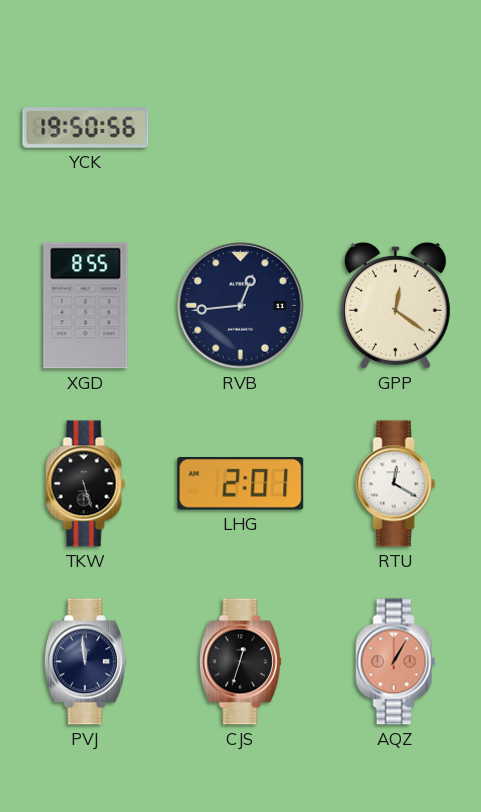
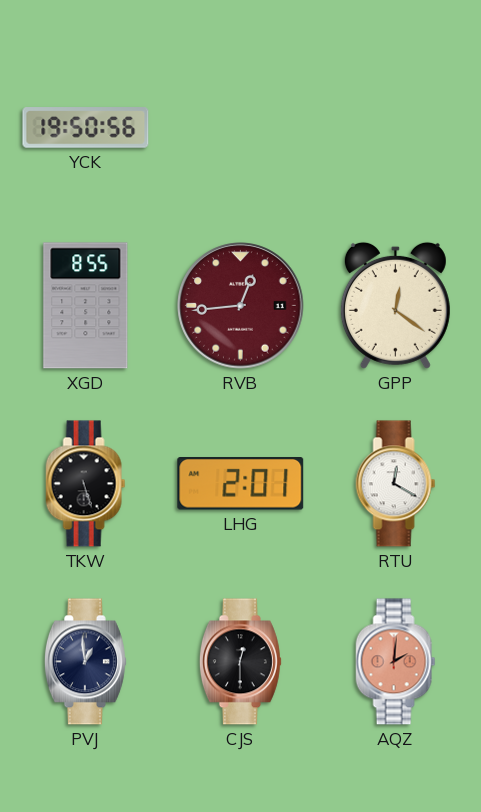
RVB dial: navy -> burgundy (241, 306)
PVJ: 11:59 -> 12:59 (85, 662)
CJS: 12:33 -> 12:30 (240, 662)
AQZ: 1:05 -> 2:01 (396, 662)
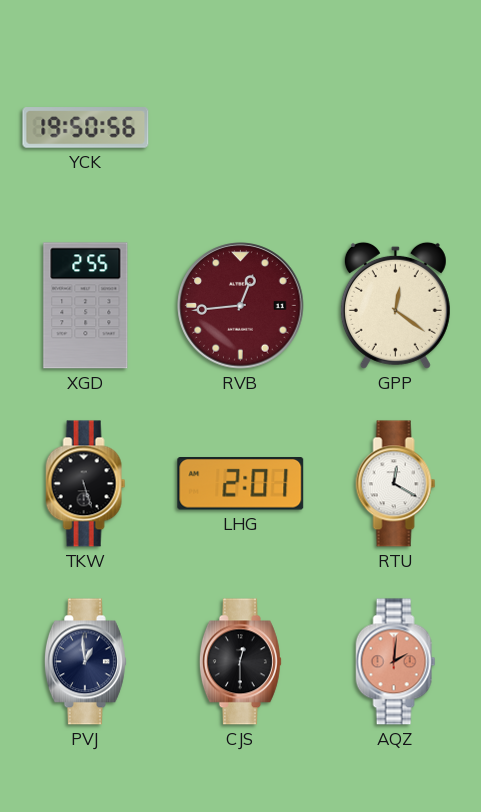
XGD: 8:55 -> 2:55 (86, 306)
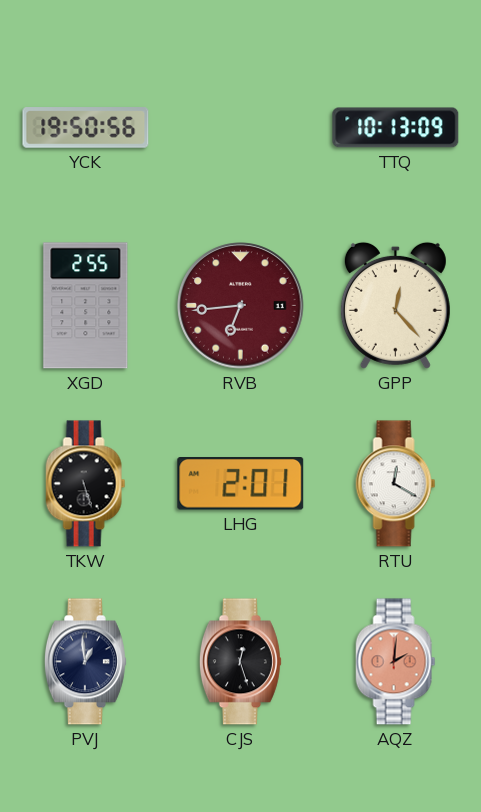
TTQ: none -> 10:13 (396, 128)
RVB: 12:44 -> 6:44 (241, 306)
GPP: 12:21 -> 12:23 (395, 305)
CJS: 12:30 -> 12:27 (240, 662)
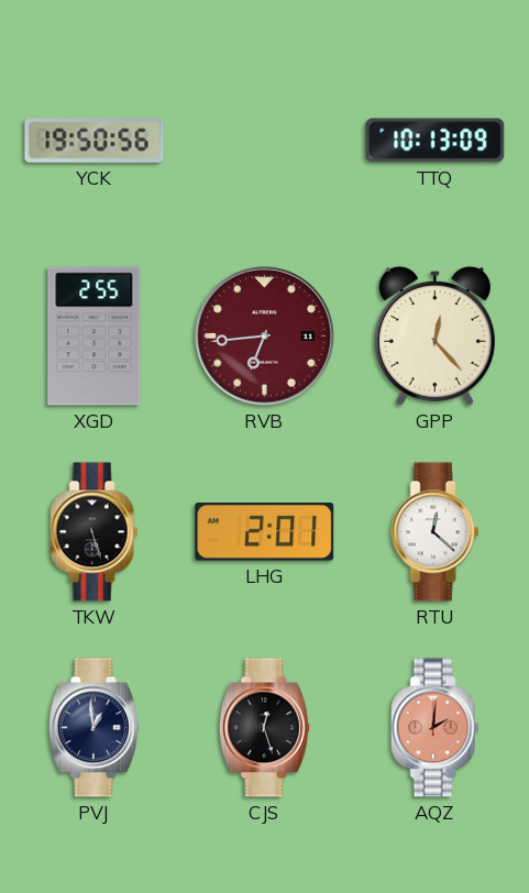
RTU: 12:20 -> 12:22 (436, 532)
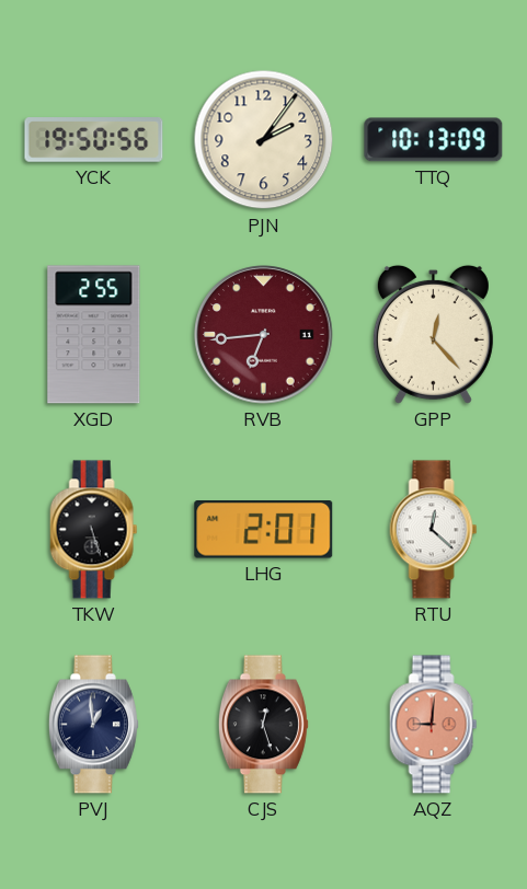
PJN: none -> 2:06 (264, 140)
AQZ: 2:01 -> 9:01 (434, 725)
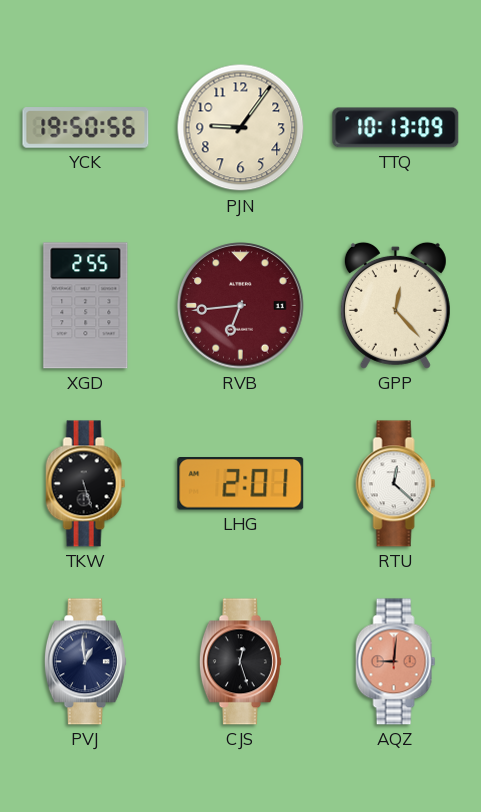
PJN: 2:06 -> 9:06 (241, 128)
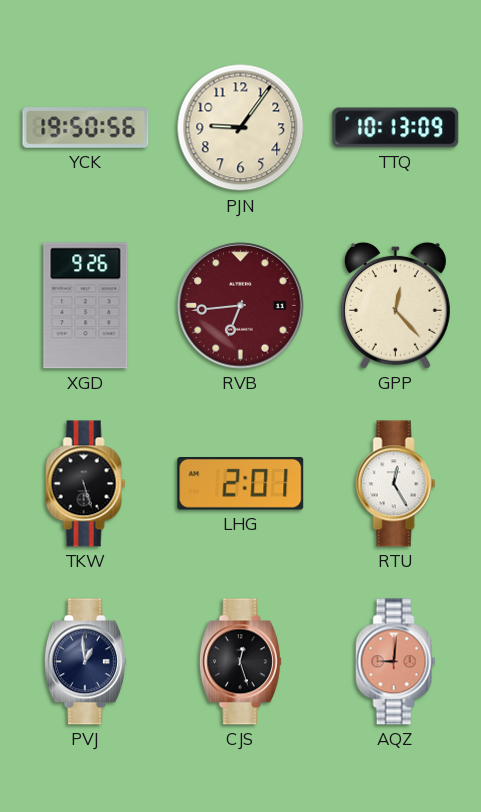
XGD: 2:55 -> 9:26 (86, 306)
RTU: 12:22 -> 12:25 (396, 484)
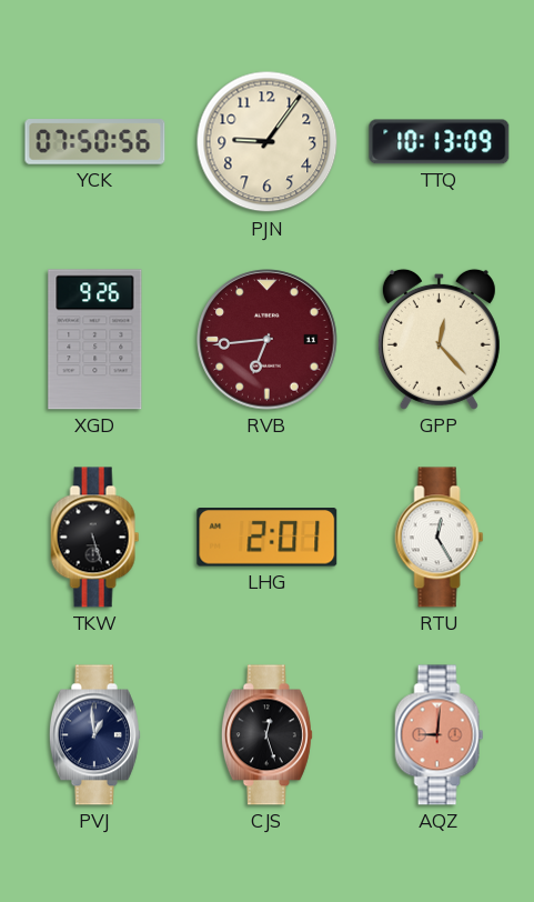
YCK: 19:50 -> 07:50 (95, 142)
